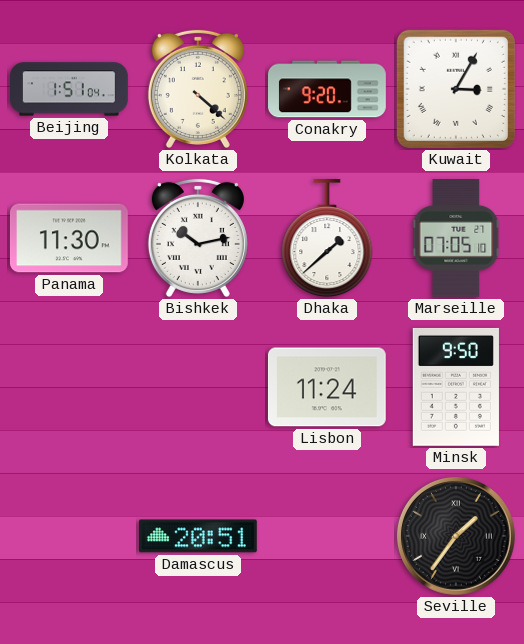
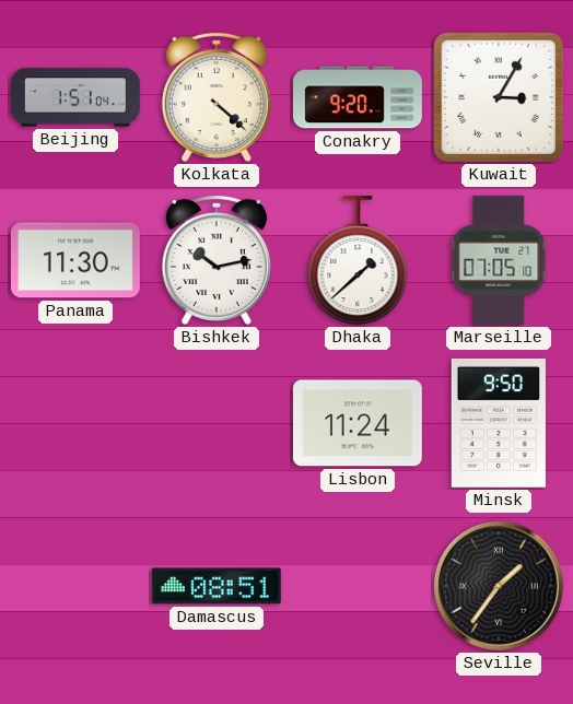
Damascus: 20:51 -> 08:51 (217, 586)
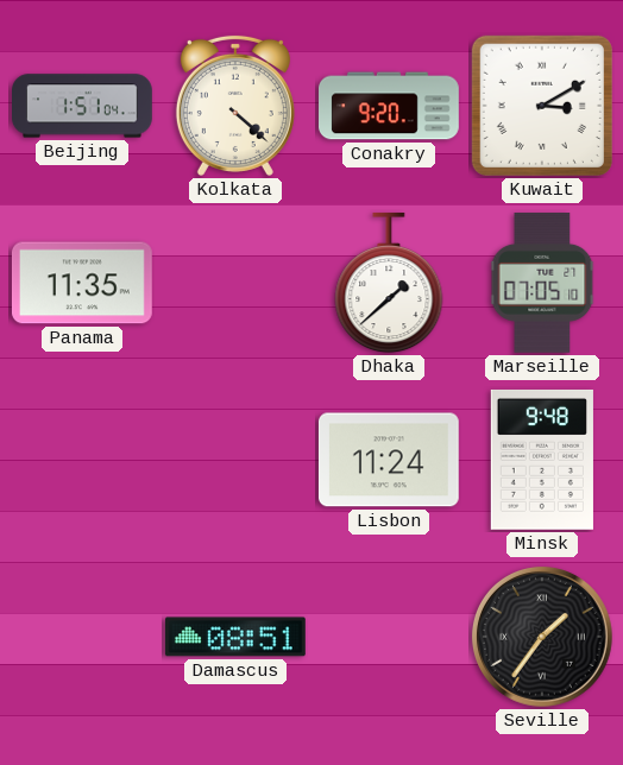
Kuwait: 3:05 -> 3:10 (542, 106)
Panama: 11:30 -> 11:35 (82, 283)
Bishkek: 10:13 -> none (217, 260)
Minsk: 9:50 -> 9:48 (542, 460)
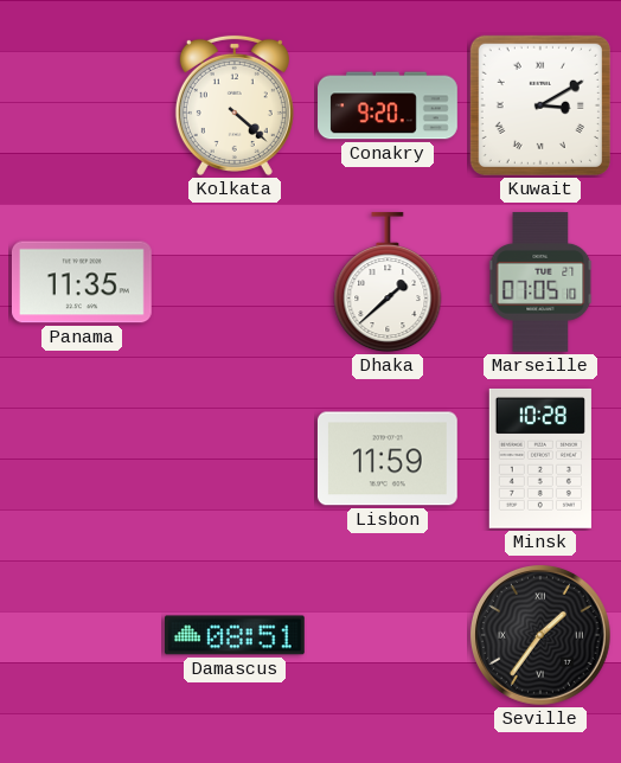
Beijing: 1:51 -> none (83, 106)
Lisbon: 11:24 -> 11:59 (388, 459)
Minsk: 9:48 -> 10:28 (540, 459)
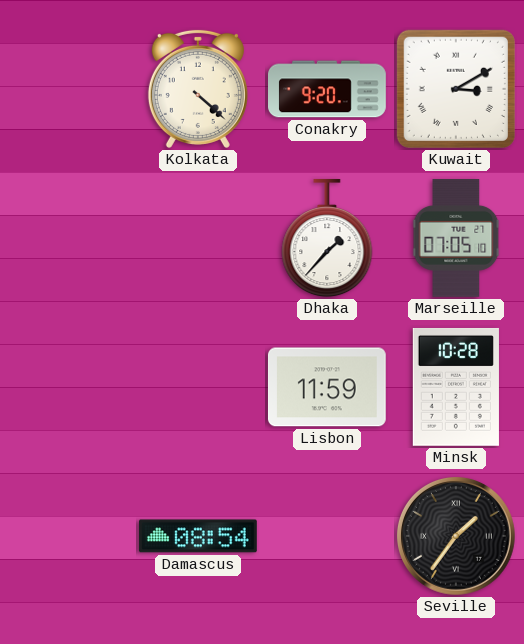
Panama: 11:35 -> none (82, 282)
Dhaka: 1:38 -> 1:37 (327, 238)
Damascus: 08:51 -> 08:54 (198, 536)
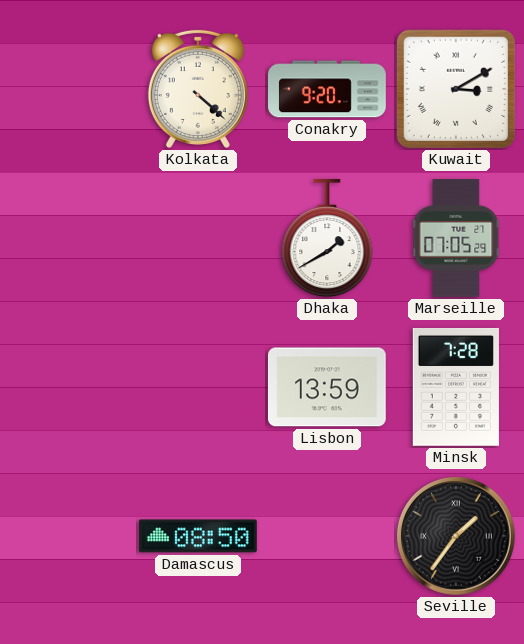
Dhaka: 1:37 -> 1:40 (327, 238)
Marseille: 07:05:10 -> 07:05:29 (456, 239)
Lisbon: 11:59 -> 13:59 (327, 387)
Minsk: 10:28 -> 7:28 (456, 387)
Damascus: 08:54 -> 08:50 (198, 536)
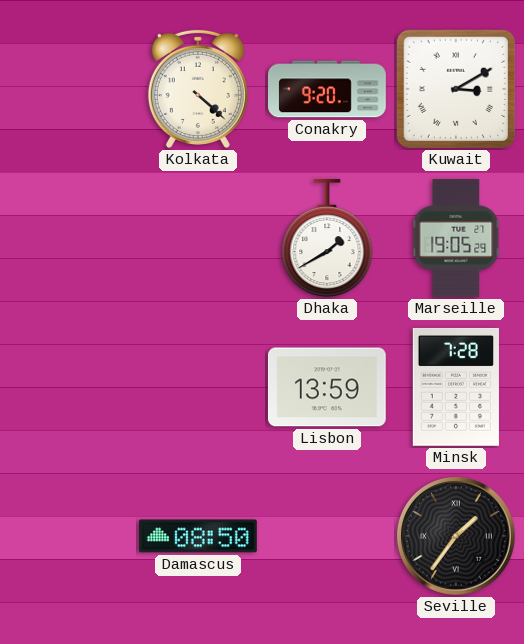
Marseille: 07:05 -> 19:05 (456, 239)
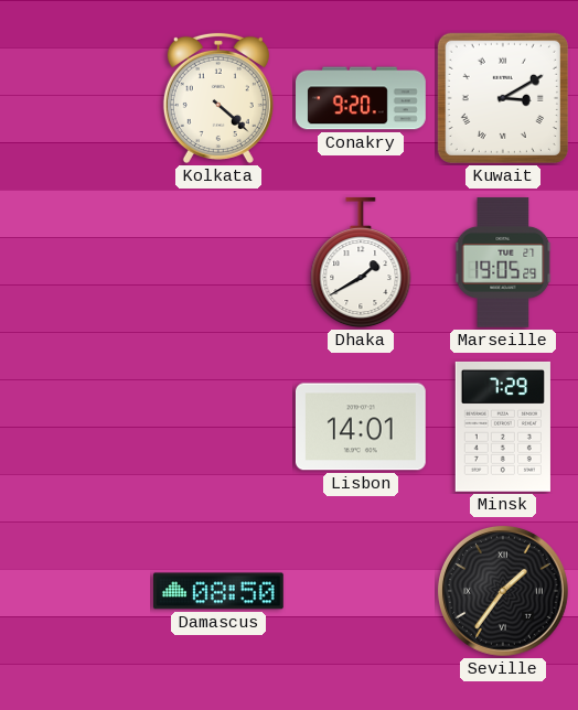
Lisbon: 13:59 -> 14:01 (361, 427)
Minsk: 7:28 -> 7:29 (503, 427)
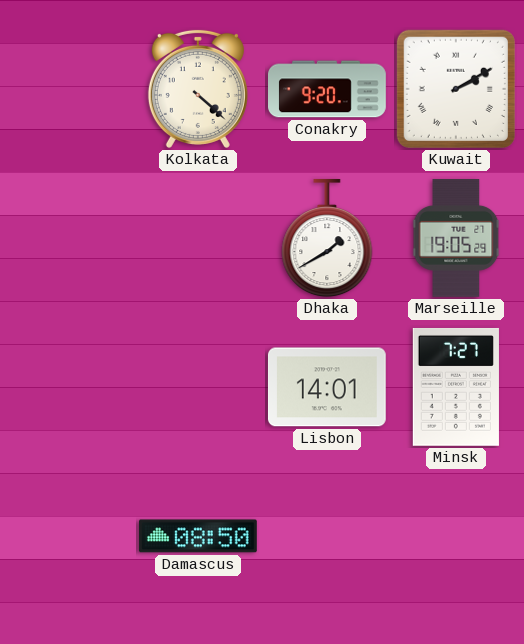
Kuwait: 3:10 -> 2:10 (456, 89)
Minsk: 7:29 -> 7:27 (456, 387)
Seville: 1:36 -> none (503, 591)
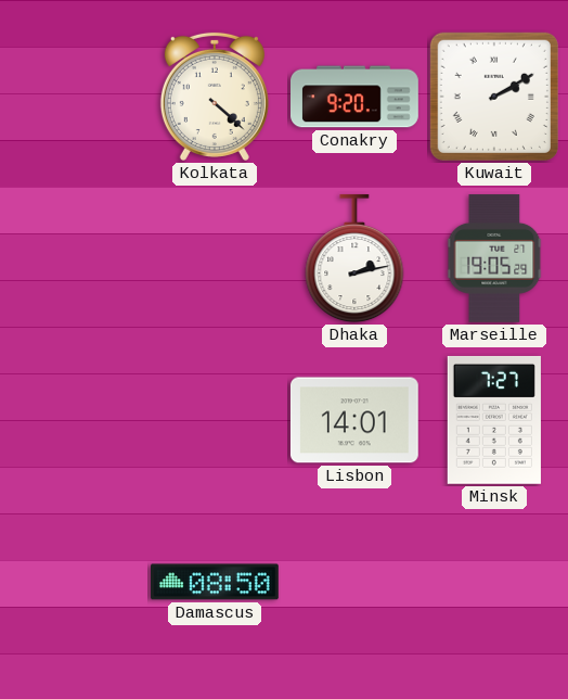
Dhaka: 1:40 -> 2:13 (354, 258)
